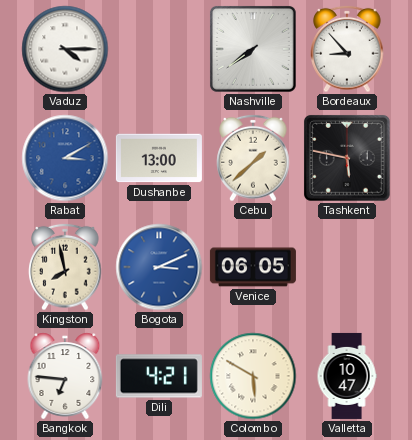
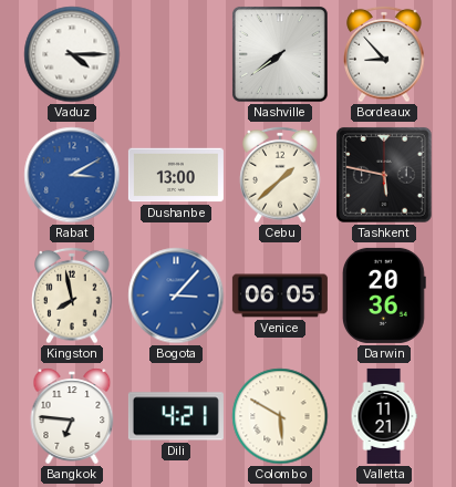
Bogota: 3:11 -> 3:07 (176, 296)
Darwin: none -> 20:36 (384, 296)
Valletta: 10:47 -> 11:21 (384, 416)
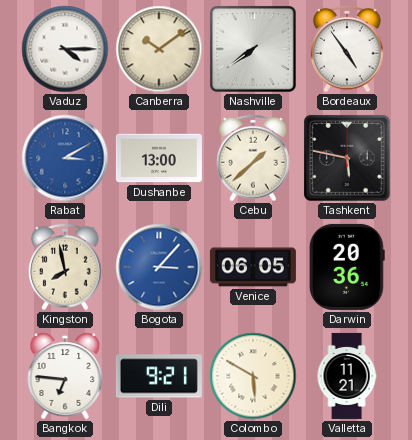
Canberra: none -> 10:09 (159, 49)
Bordeaux: 8:53 -> 4:54 (347, 49)
Dili: 4:21 -> 9:21 (159, 376)
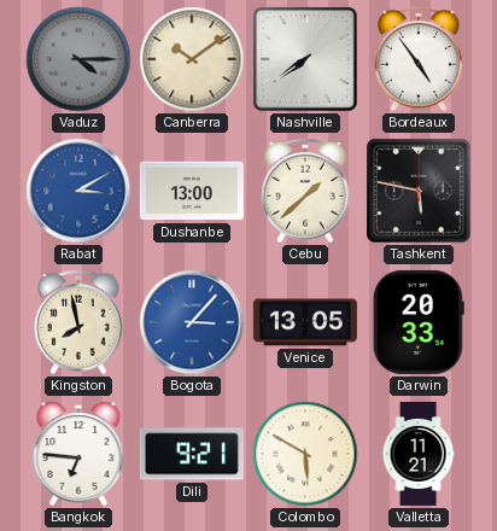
Vaduz dial: white -> grey (78, 59)
Venice: 06:05 -> 13:05 (305, 322)
Darwin: 20:36 -> 20:33 (419, 322)
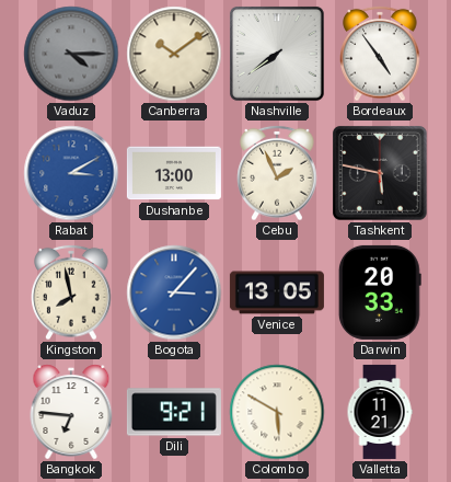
Cebu: 1:38 -> 1:56 (277, 173)
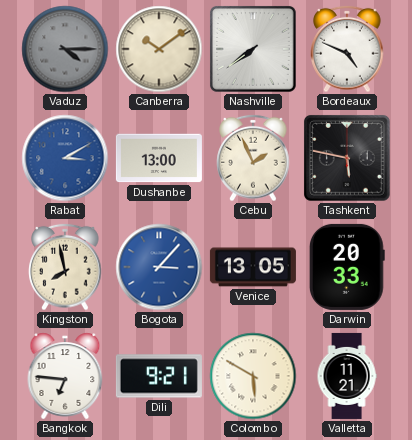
Bordeaux: 4:54 -> 4:49 (347, 49)
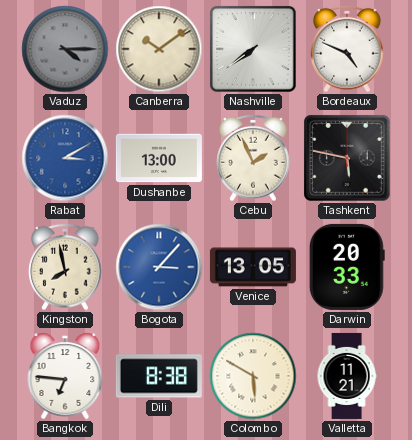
Dili: 9:21 -> 8:38 (159, 376)
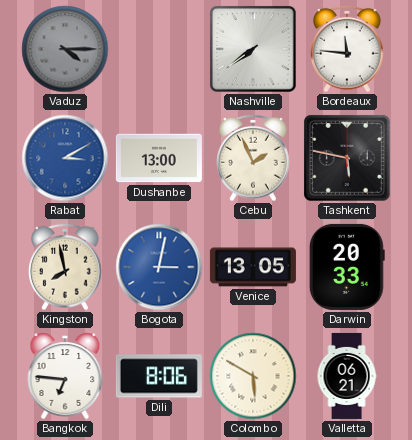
Canberra: 10:09 -> none (159, 49)
Bordeaux: 4:49 -> 11:46 (347, 49)
Bogota: 3:07 -> 3:02 (159, 267)
Dili: 8:38 -> 8:06 (159, 376)
Valletta: 11:21 -> 06:21 (347, 376)
